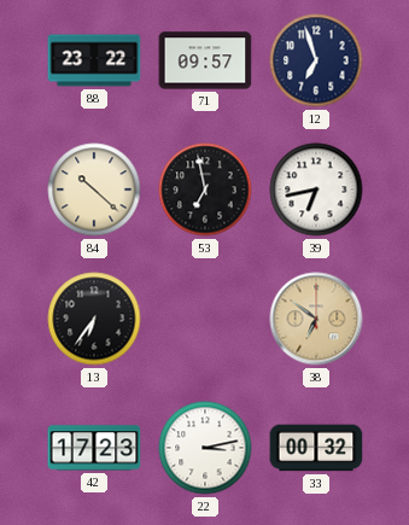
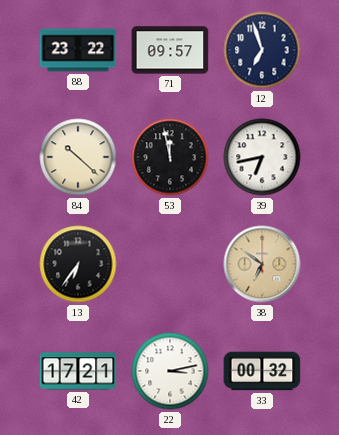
53: 6:58 -> 11:58 (170, 157)
42: 17:23 -> 17:21 (78, 371)
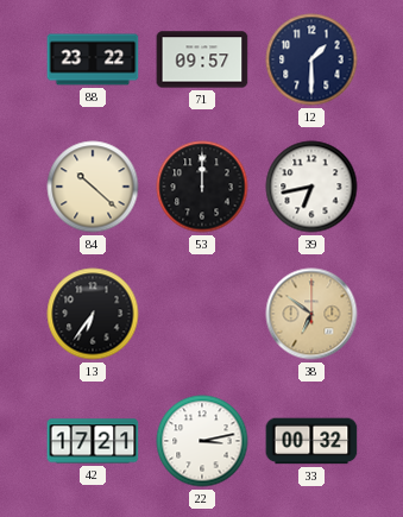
12: 6:57 -> 1:30 (311, 59)
53: 11:58 -> 12:00 (202, 187)
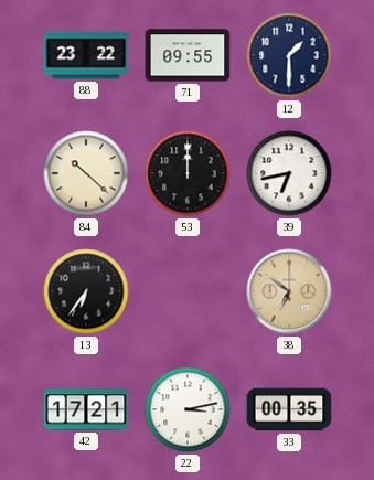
71: 09:57 -> 09:55 (188, 55)
33: 00:32 -> 00:35 (289, 409)
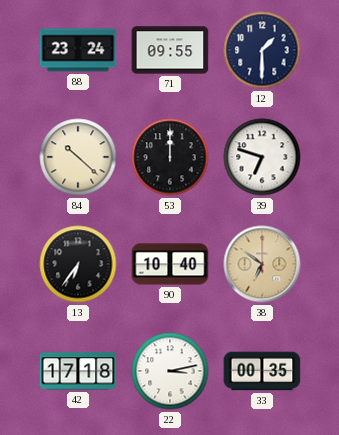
88: 23:22 -> 23:24 (78, 50)
39: 6:43 -> 6:48 (262, 157)
90: none -> 10:40 (170, 264)
42: 17:21 -> 17:18 (78, 371)
